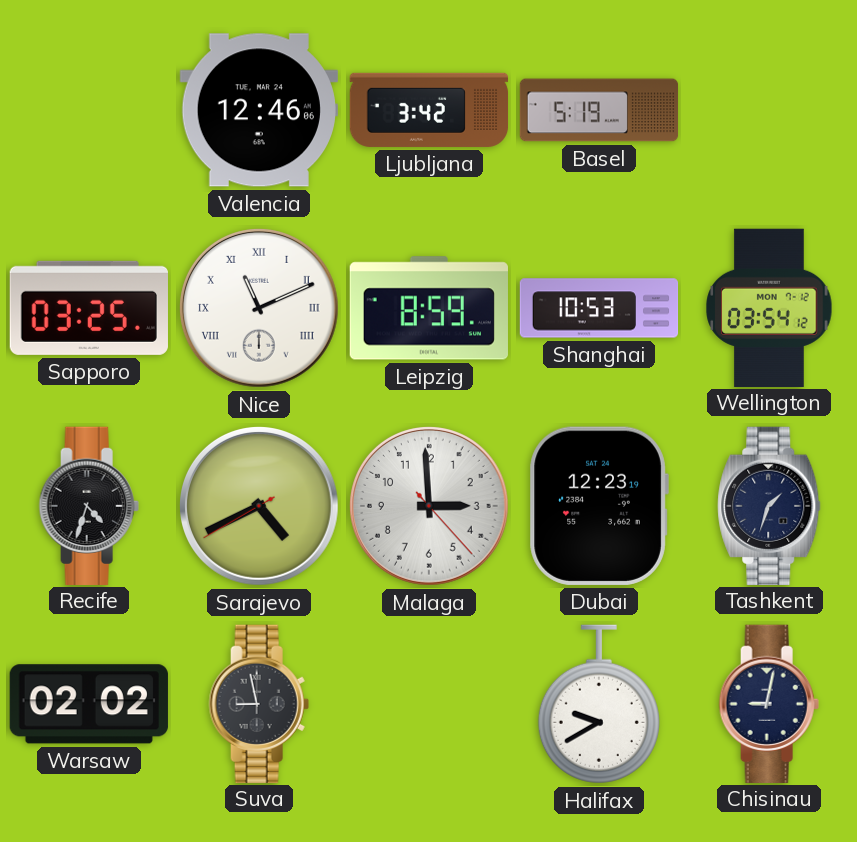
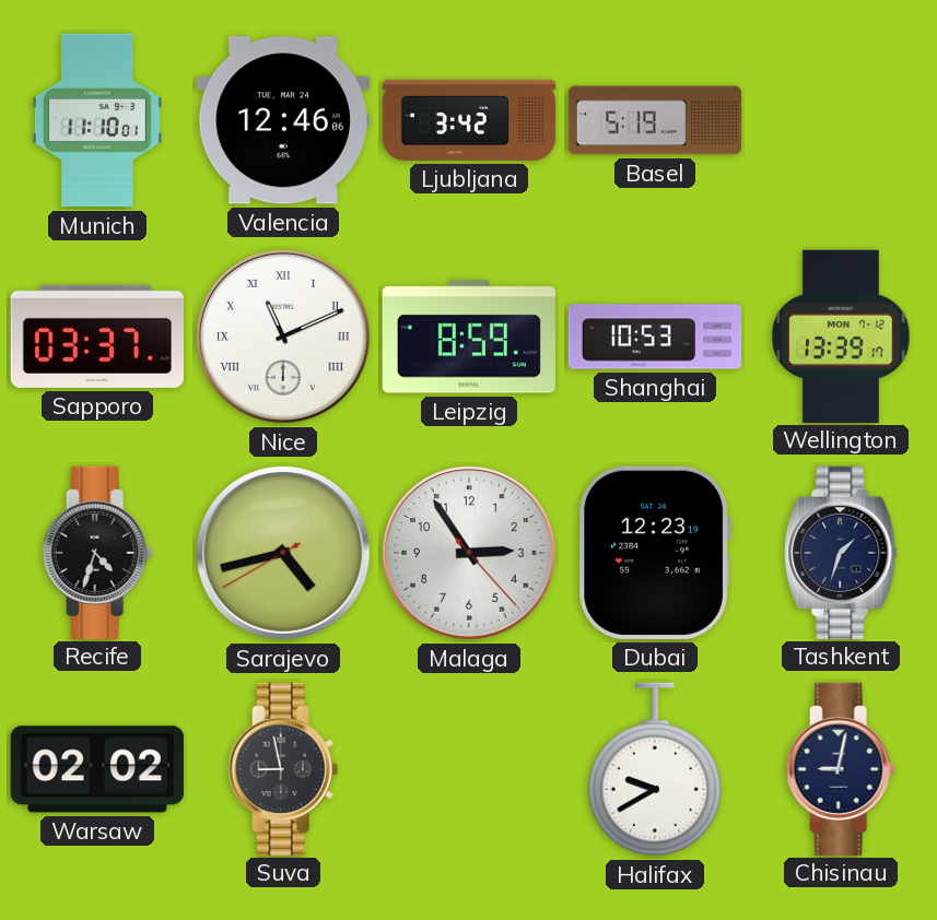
Munich: none -> 11:10 (97, 120)
Sapporo: 03:25 -> 03:37 (97, 337)
Wellington: 03:54 -> 13:39 (841, 335)
Sarajevo: 4:40 -> 4:42 (283, 553)
Malaga: 2:59 -> 2:54 (469, 553)
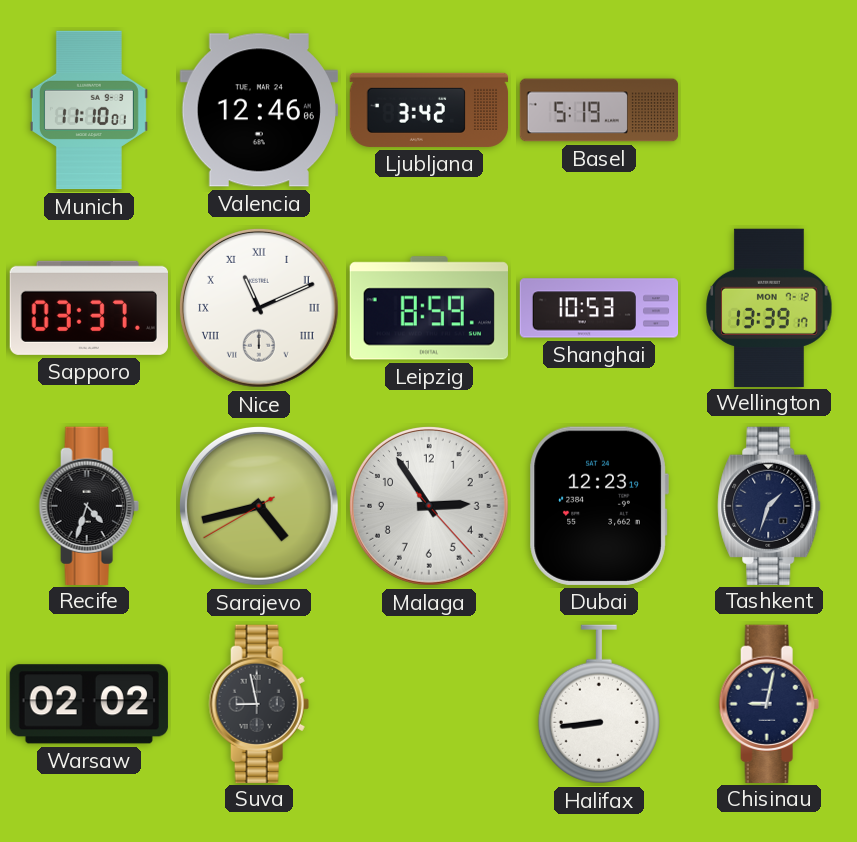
Halifax: 9:40 -> 8:44 (599, 704)
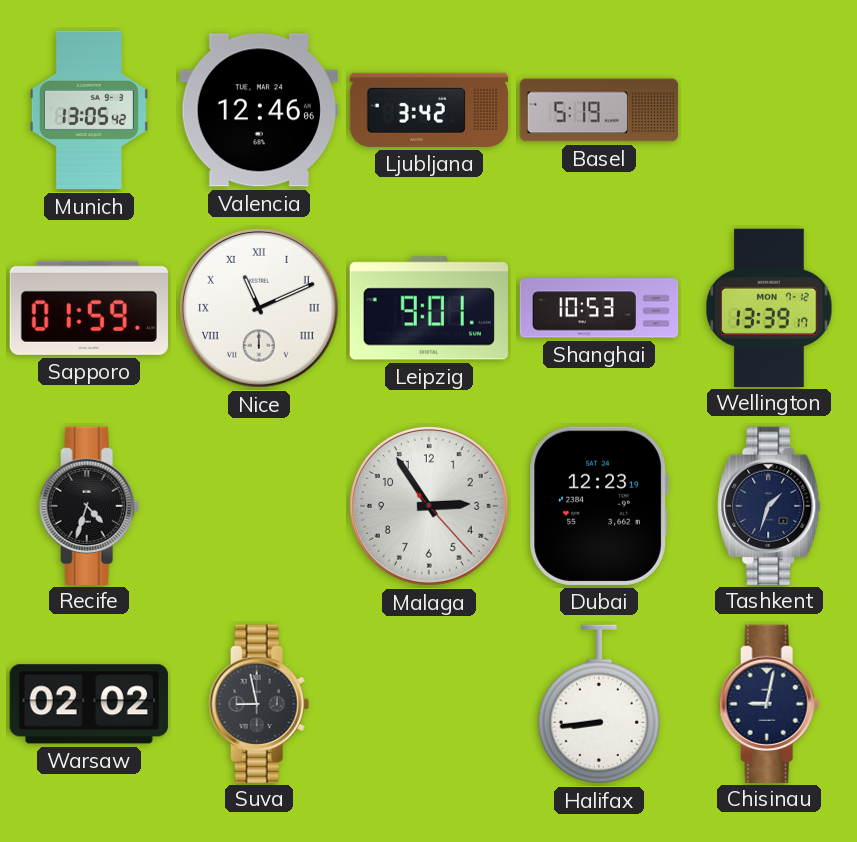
Munich: 11:10 -> 13:05 (89, 110)
Sapporo: 03:37 -> 01:59 (89, 308)
Leipzig: 8:59 -> 9:01 (429, 308)
Sarajevo: 4:42 -> none (259, 506)
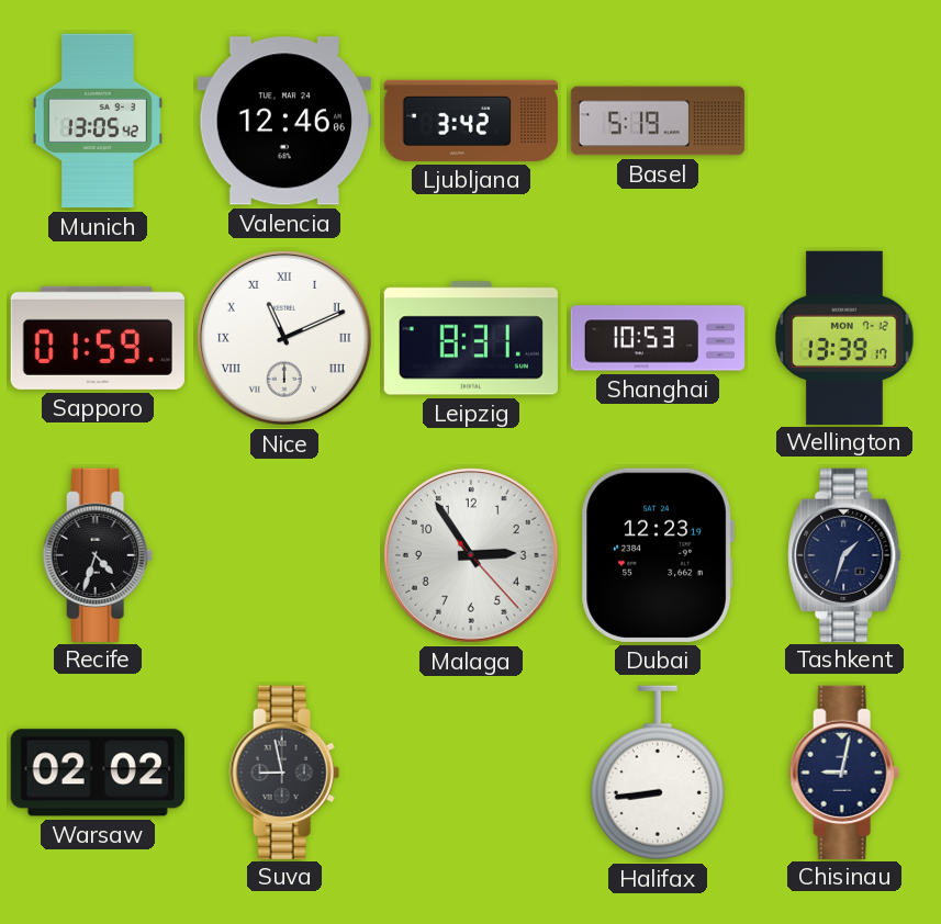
Leipzig: 9:01 -> 8:31 (471, 338)
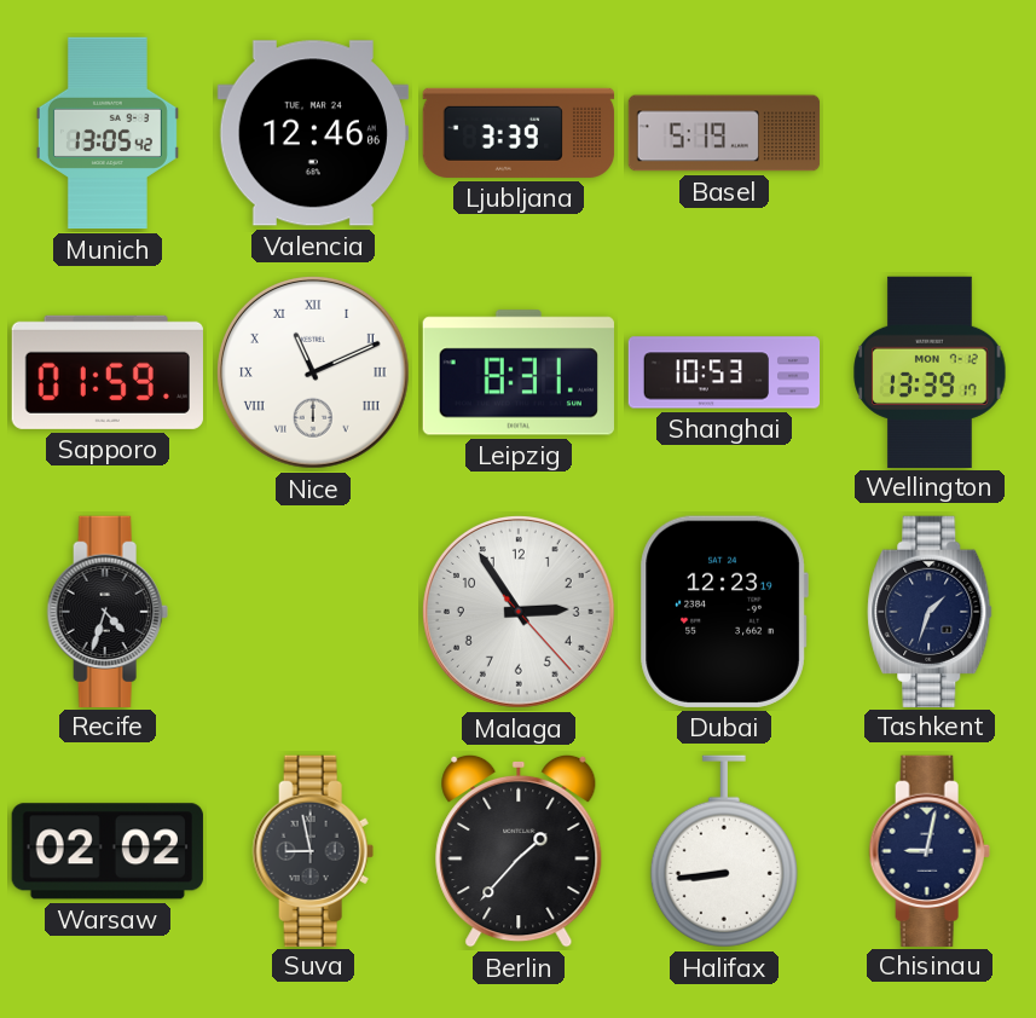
Ljubljana: 3:42 -> 3:39 (519, 133)
Berlin: none -> 1:37 (519, 851)
